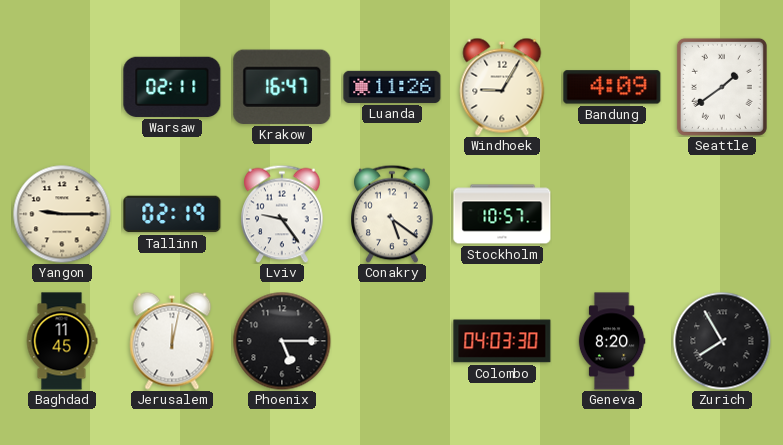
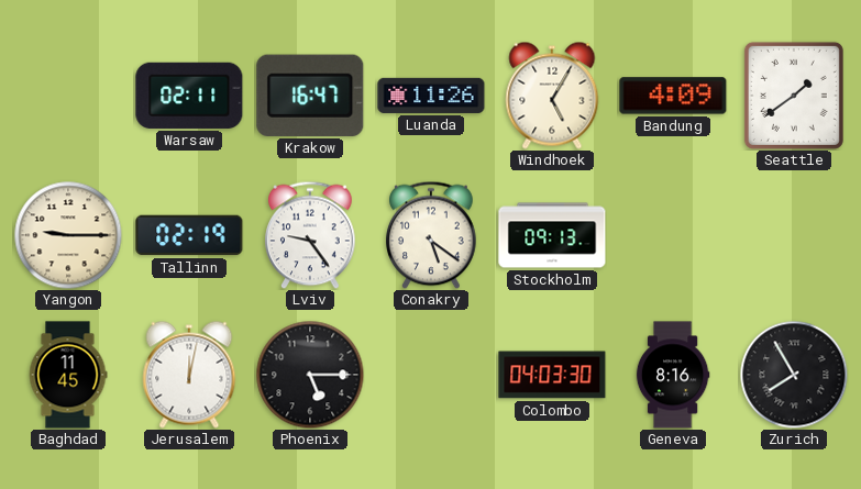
Windhoek: 9:05 -> 5:05 (552, 96)
Stockholm: 10:57 -> 09:13 (552, 235)
Geneva: 8:20 -> 8:16 (673, 375)
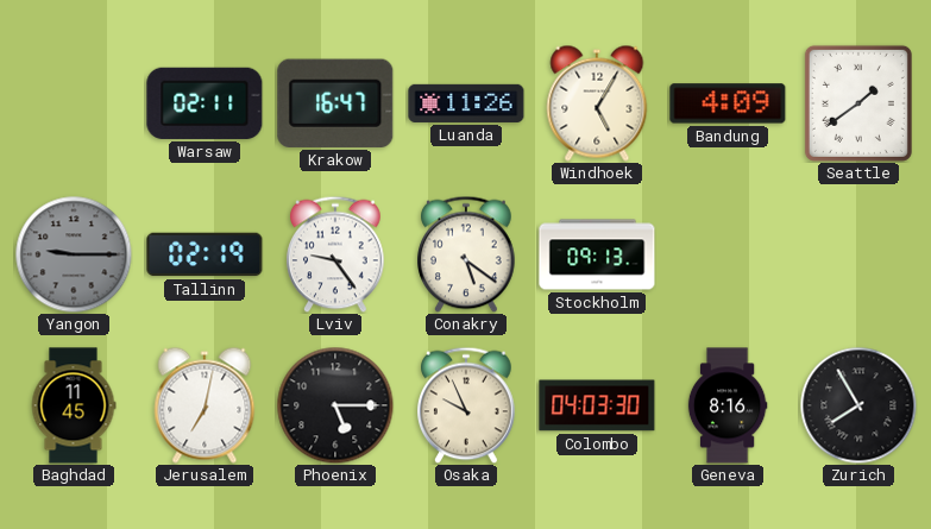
Yangon dial: cream -> grey (74, 254)
Jerusalem: 12:02 -> 7:02 (205, 405)
Osaka: none -> 9:56 (467, 405)
